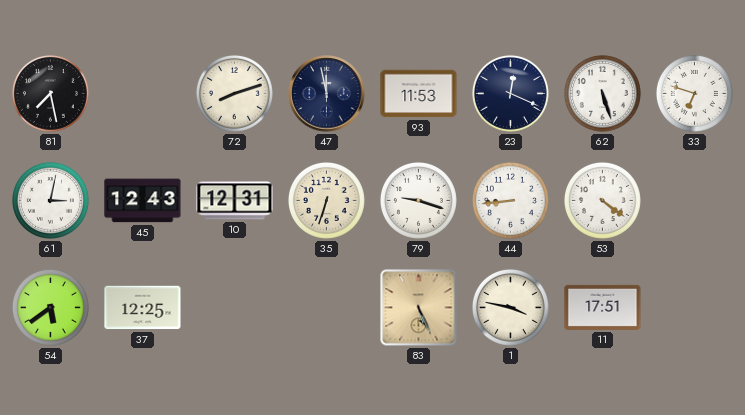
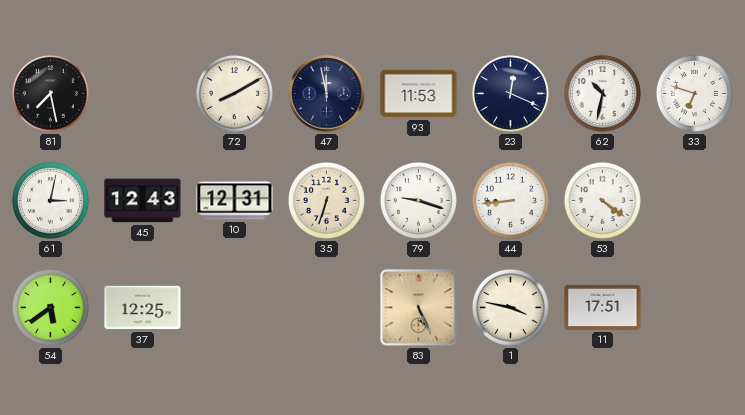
72: 8:12 -> 8:10 (234, 93)
62: 5:27 -> 10:32 (602, 93)
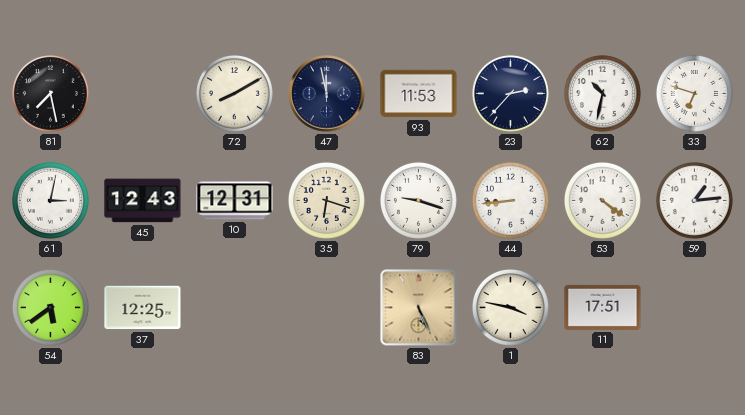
23: 12:19 -> 2:37 (510, 93)
35: 6:33 -> 6:18 (326, 200)
59: none -> 1:14 (694, 200)
